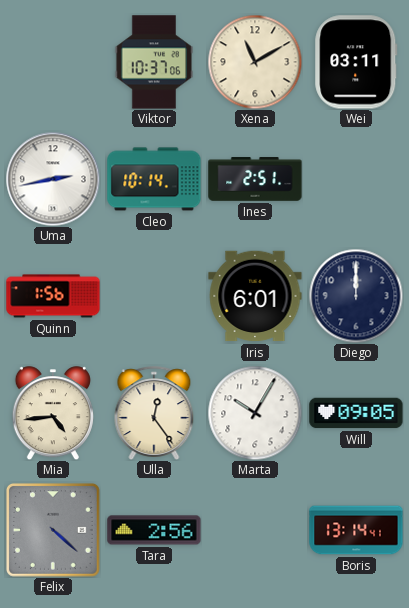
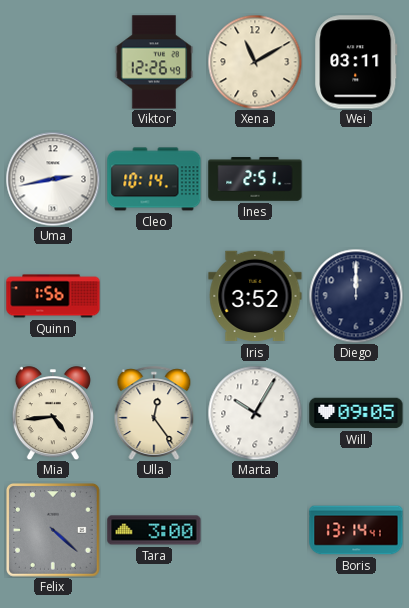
Viktor: 10:37 -> 12:26 (154, 62)
Iris: 6:01 -> 3:52 (255, 296)
Tara: 2:56 -> 3:00 (154, 530)
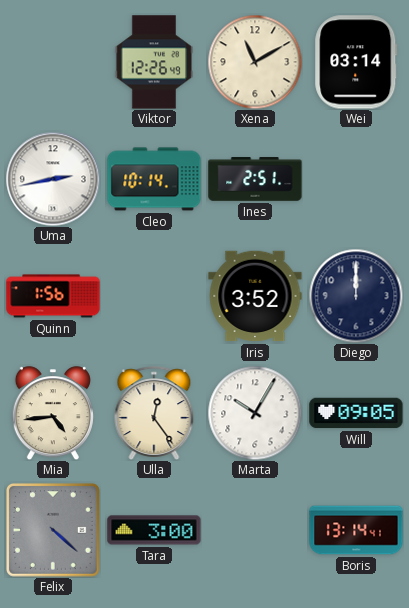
Wei: 03:11 -> 03:14 (356, 62)
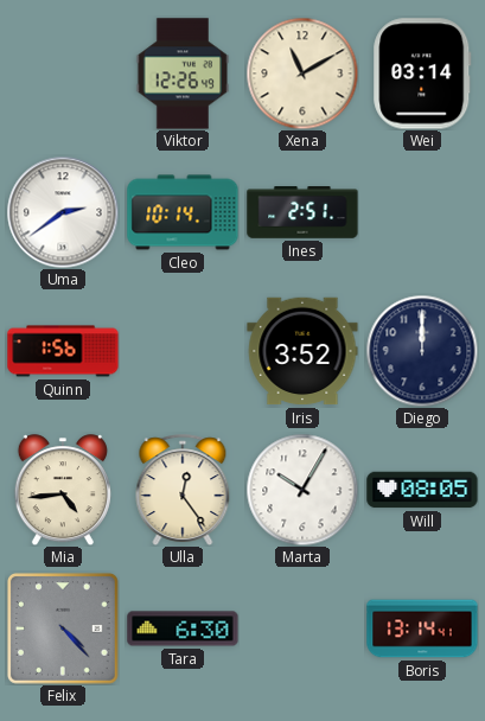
Uma: 2:43 -> 2:39 (63, 212)
Will: 09:05 -> 08:05 (422, 490)
Felix: 4:22 -> 4:23 (63, 629)
Tara: 3:00 -> 6:30 (183, 629)
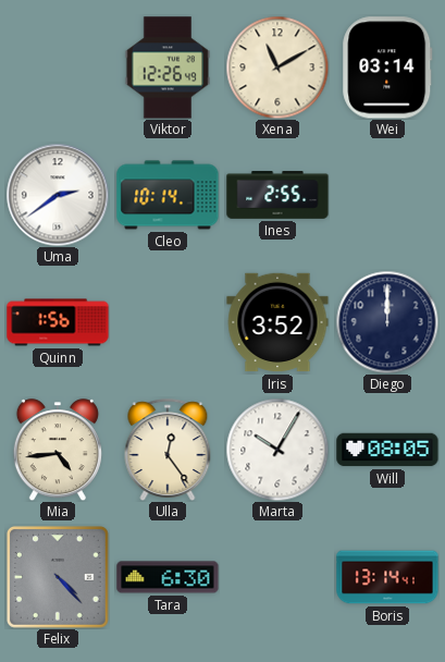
Ines: 2:51 -> 2:55 (277, 195)
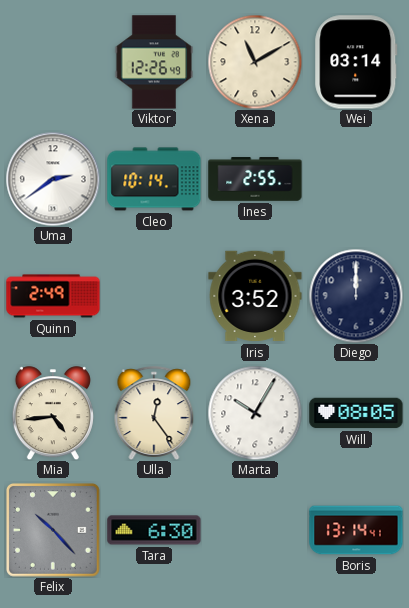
Quinn: 1:56 -> 2:49 (53, 296)
Felix: 4:23 -> 10:23 (53, 530)
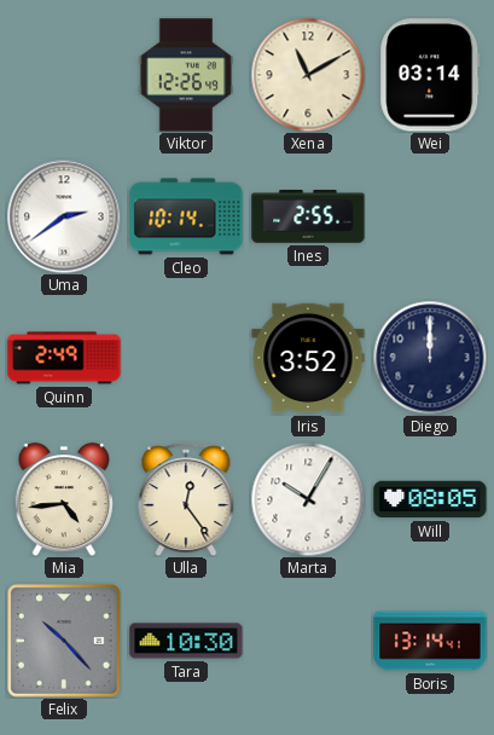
Tara: 6:30 -> 10:30 (186, 641)
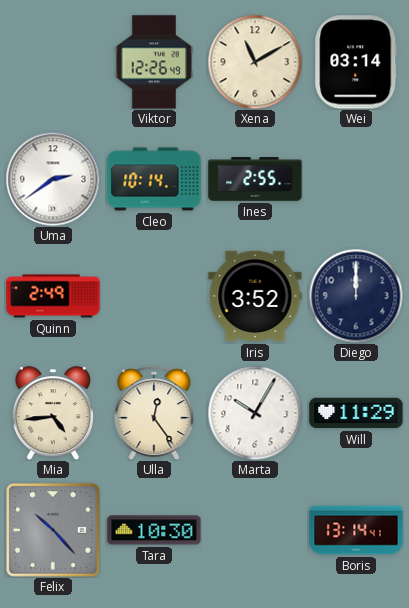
Will: 08:05 -> 11:29 (356, 413)
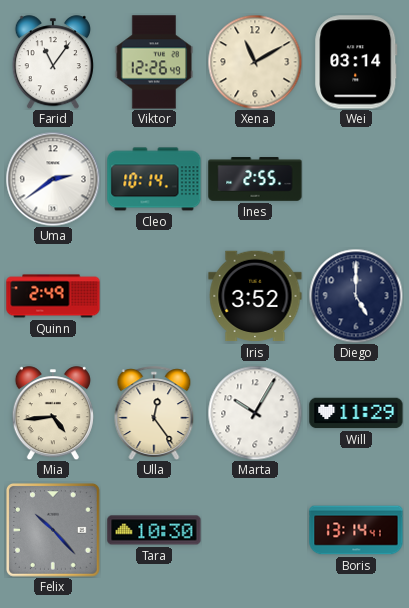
Farid: none -> 11:06 (53, 62)
Diego: 12:00 -> 5:00 (356, 296)
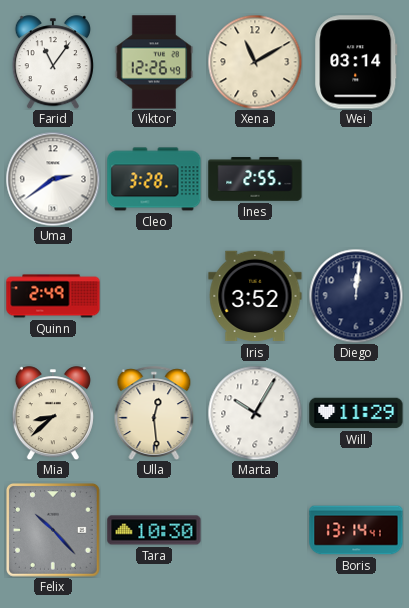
Cleo: 10:14 -> 3:28 (154, 179)
Diego: 5:00 -> 12:01 (356, 296)
Mia: 4:44 -> 8:38 (53, 413)
Ulla: 12:24 -> 12:29 (154, 413)
